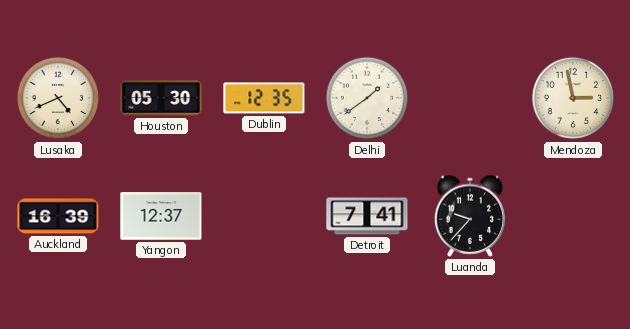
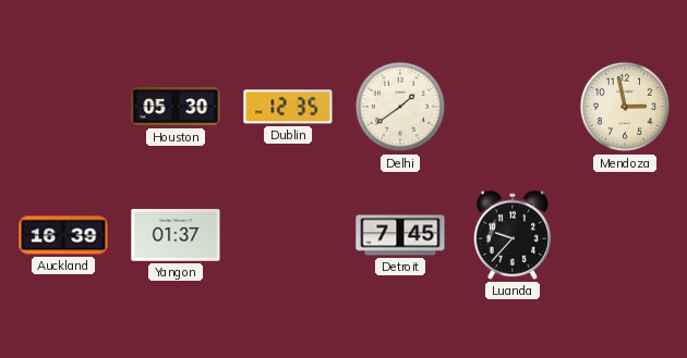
Lusaka: 4:41 -> none (58, 98)
Yangon: 12:37 -> 01:37 (176, 235)
Detroit: 7:41 -> 7:45 (400, 235)
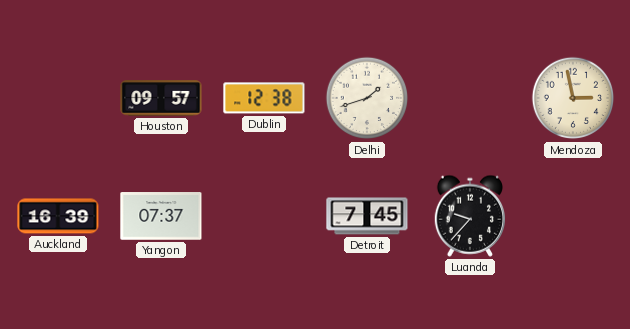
Houston: 05:30 -> 09:57 (161, 98)
Dublin: 12:35 -> 12:38 (264, 98)
Delhi: 1:39 -> 1:42 (367, 98)
Yangon: 01:37 -> 07:37 (161, 216)
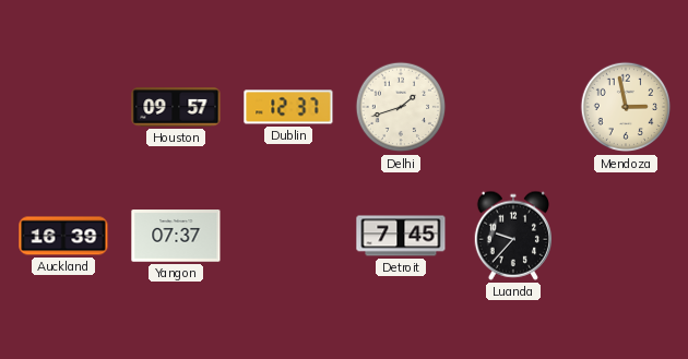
Dublin: 12:38 -> 12:37 (288, 107)
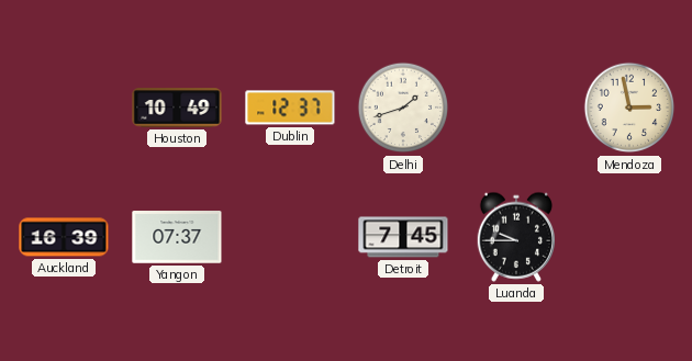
Houston: 09:57 -> 10:49 (177, 108)
Luanda: 9:37 -> 9:45 (515, 237)
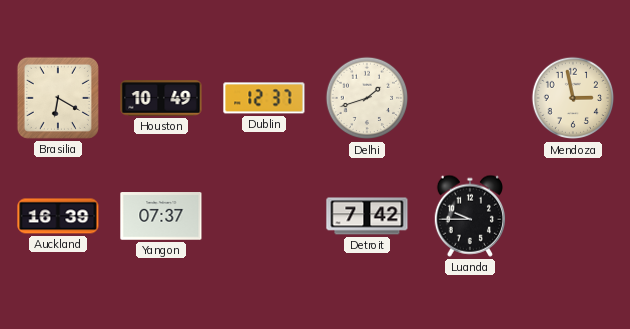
Brasilia: none -> 6:20 (58, 98)
Detroit: 7:45 -> 7:42 (367, 216)
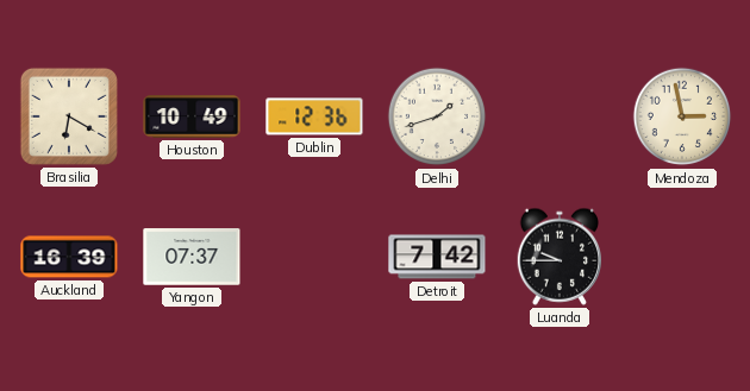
Dublin: 12:37 -> 12:36 (314, 116)
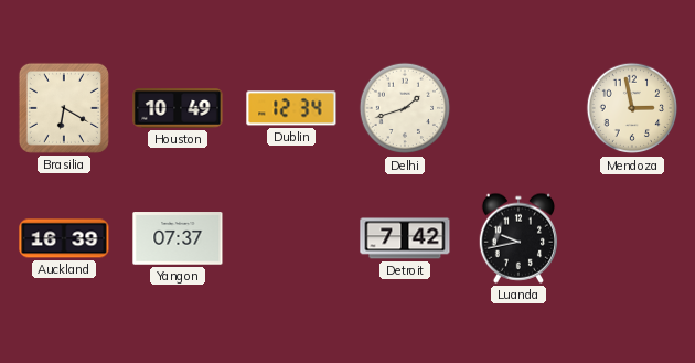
Dublin: 12:36 -> 12:34 (291, 108)
Luanda: 9:45 -> 9:43 (517, 238)
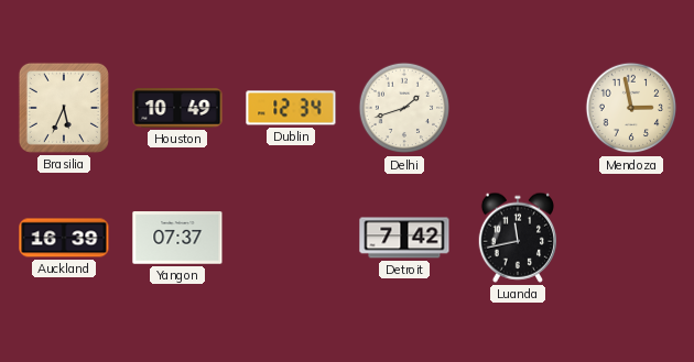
Brasilia: 6:20 -> 5:34 (64, 108)
Luanda: 9:43 -> 11:43 (517, 238)
